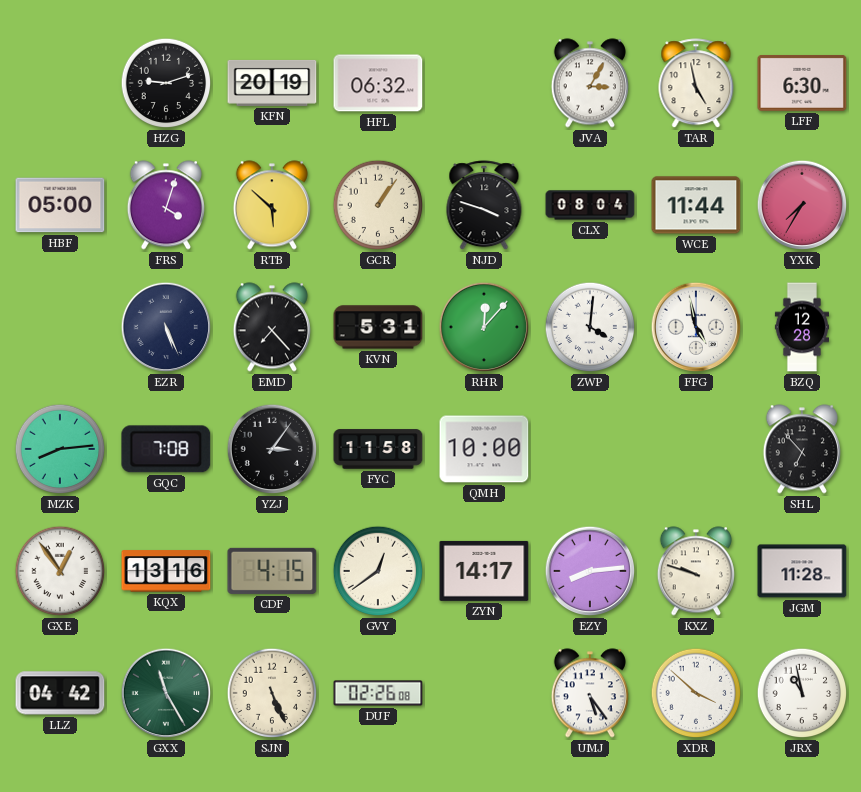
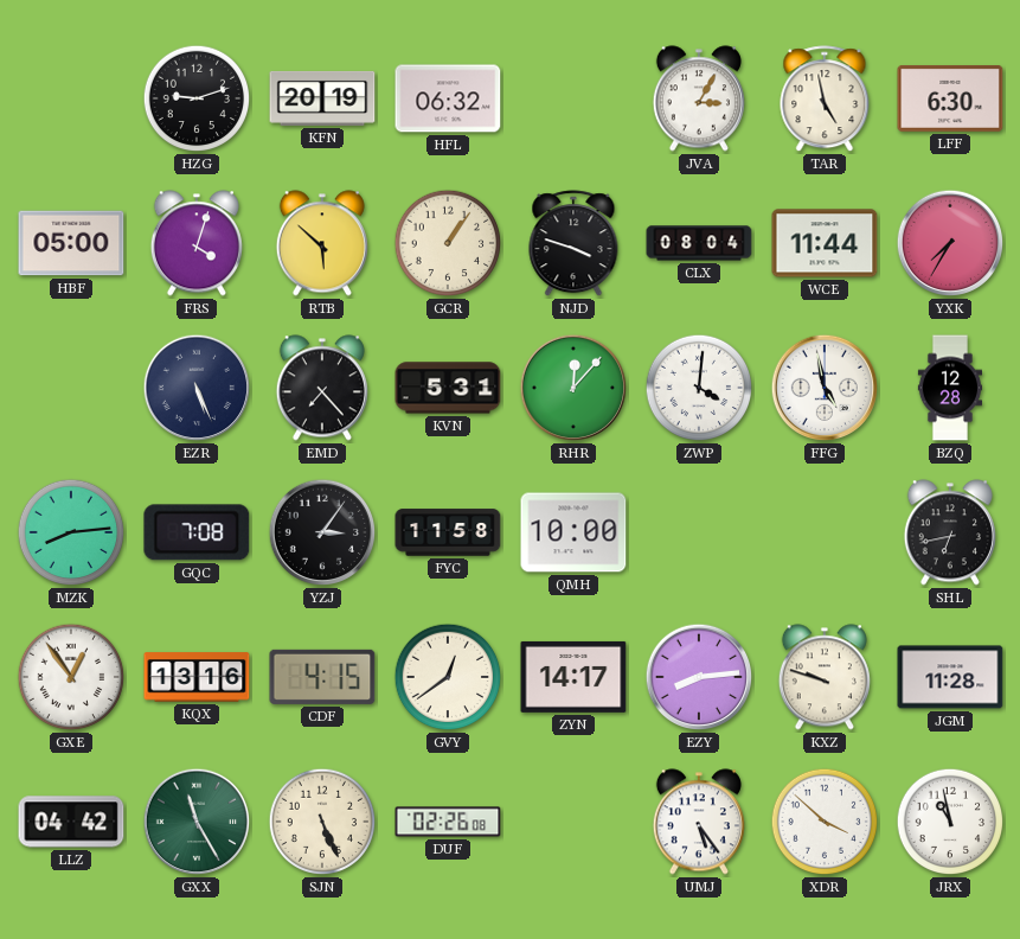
SHL: 6:53 -> 6:43 (950, 532)
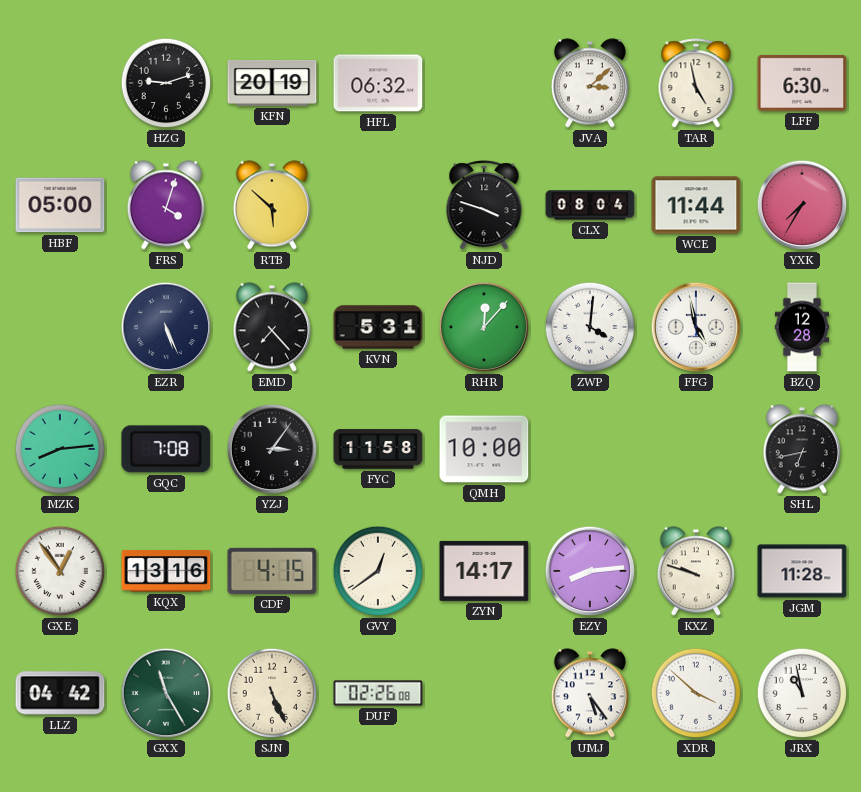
JVA: 3:05 -> 3:08 (590, 83)
GCR: 1:06 -> none (448, 243)
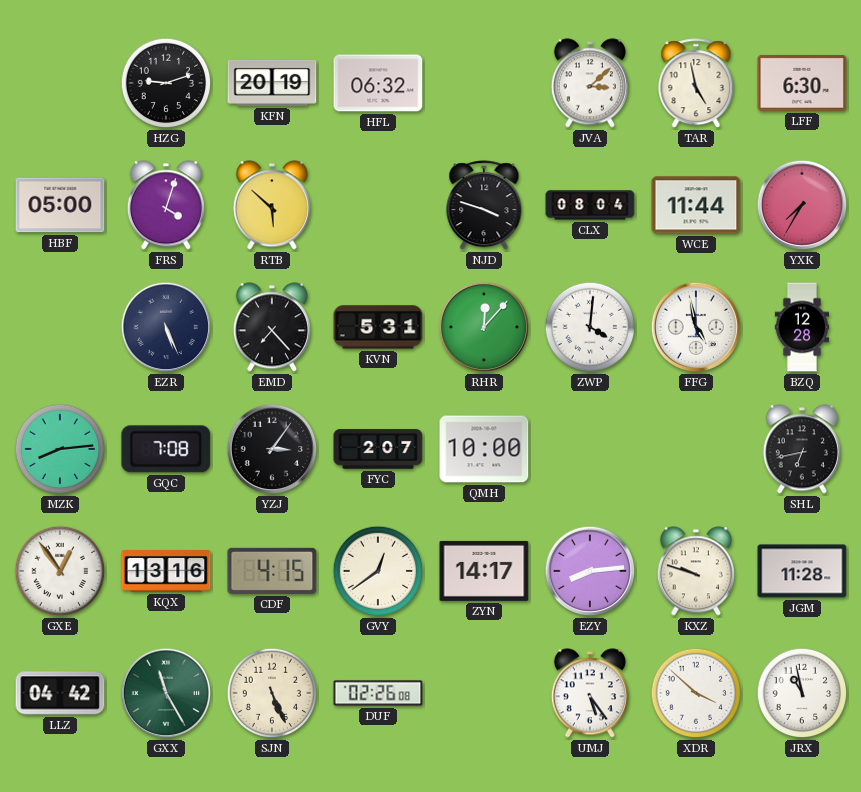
FYC: 11:58 -> 2:07 (378, 449)
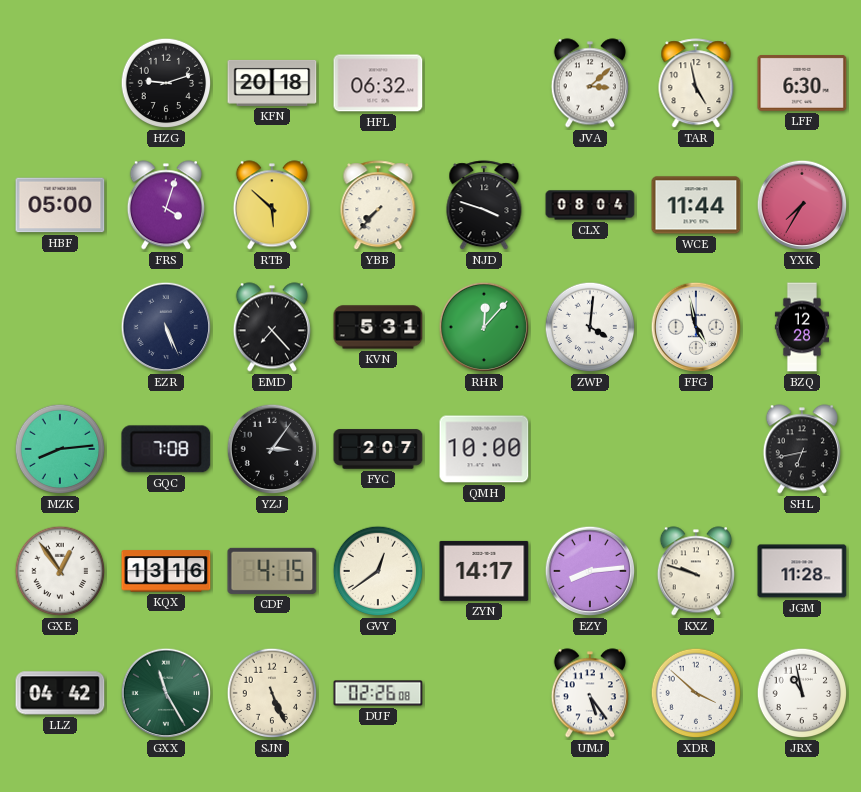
KFN: 20:19 -> 20:18 (272, 83)
YBB: none -> 7:37 (378, 206)
